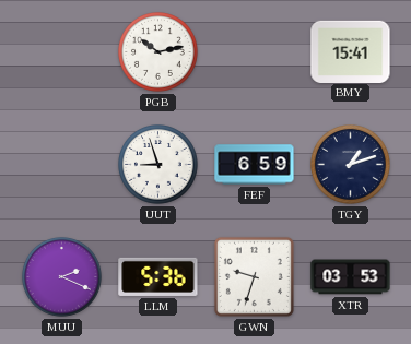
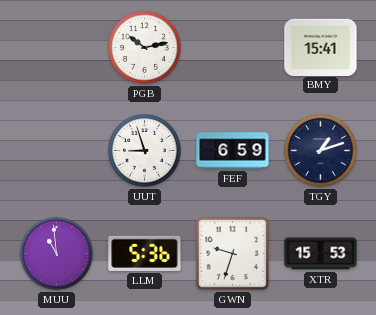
MUU: 2:19 -> 10:59 (57, 254)
XTR: 03:53 -> 15:53 (321, 254)
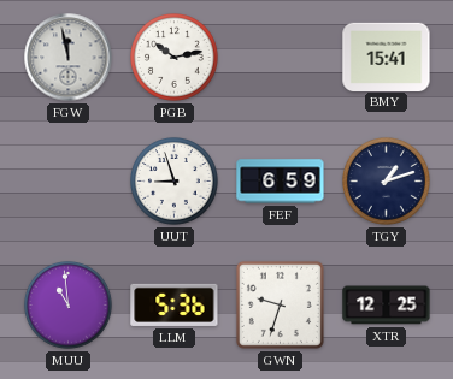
FGW: none -> 11:58 (69, 58)
XTR: 15:53 -> 12:25 (387, 306)
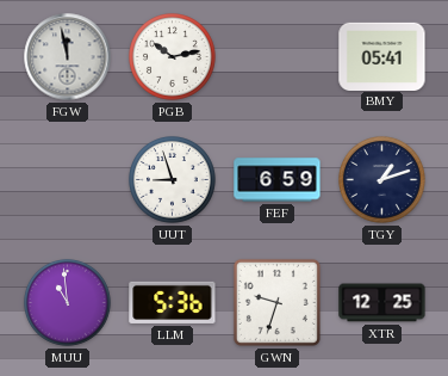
BMY: 15:41 -> 05:41 (382, 56)
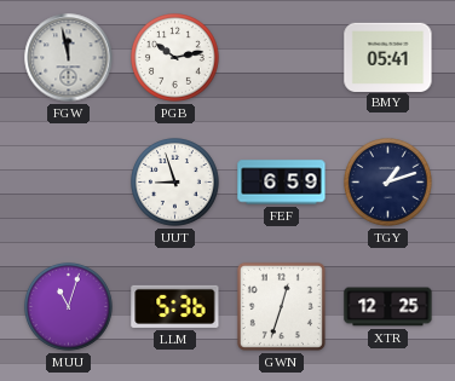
MUU: 10:59 -> 11:03 (69, 307)
GWN: 9:33 -> 12:33 (281, 306)
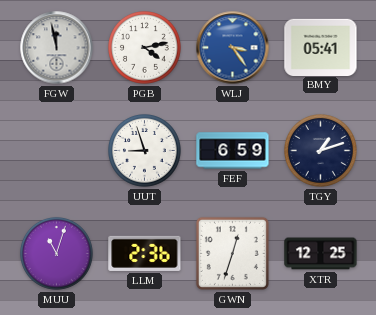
PGB: 10:13 -> 4:13 (145, 48)
WLJ: none -> 3:24 (233, 48)
LLM: 5:36 -> 2:36 (145, 253)
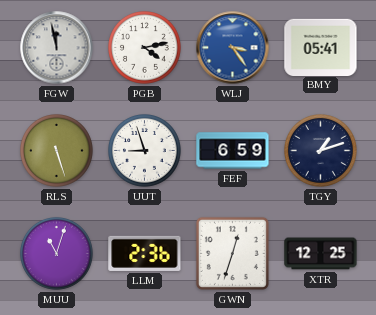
RLS: none -> 5:27 (57, 151)
